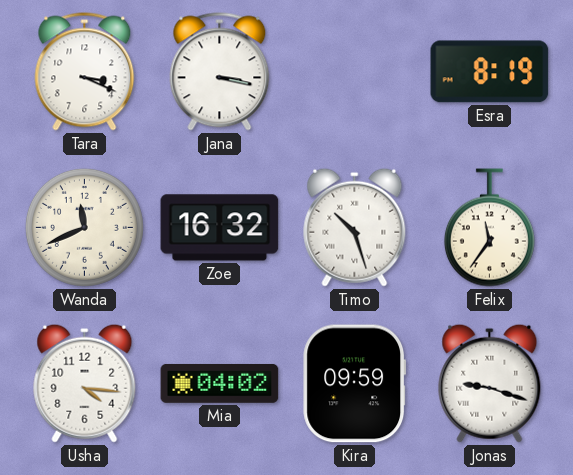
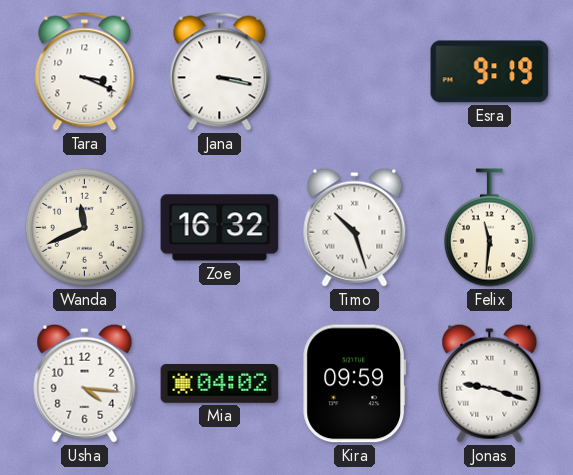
Esra: 8:19 -> 9:19 (490, 72)
Felix: 11:36 -> 11:31 (489, 228)
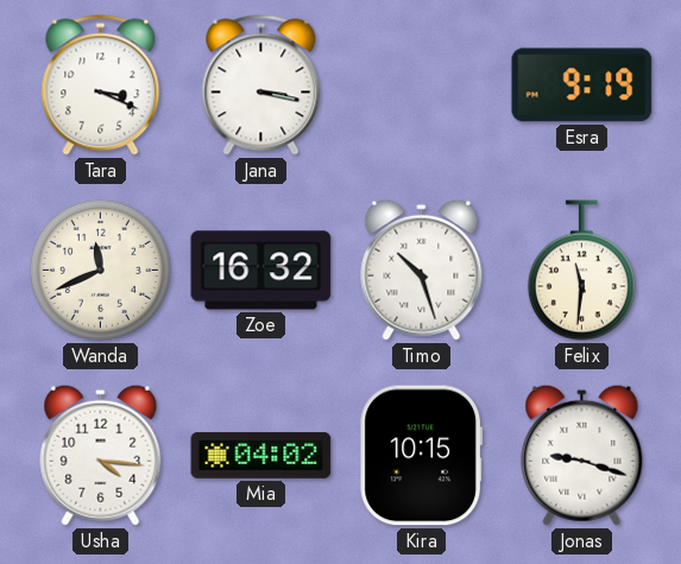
Kira: 09:59 -> 10:15 (422, 456)
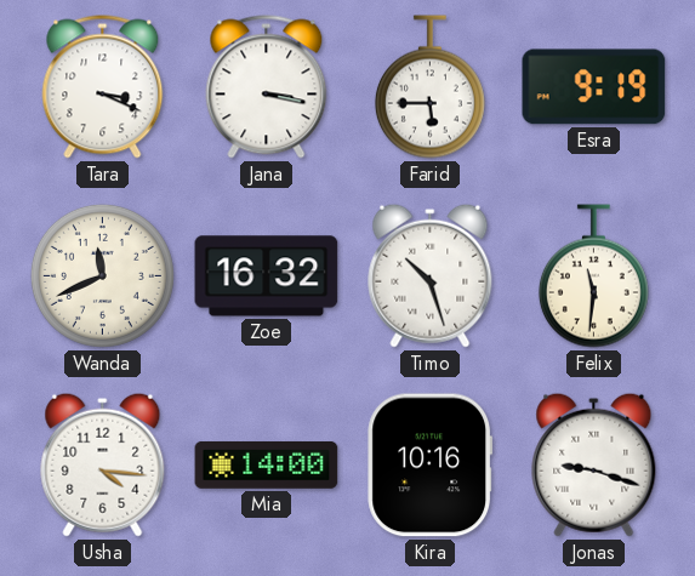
Farid: none -> 5:45 (429, 87)
Mia: 04:02 -> 14:00 (267, 466)
Kira: 10:15 -> 10:16 (431, 466)
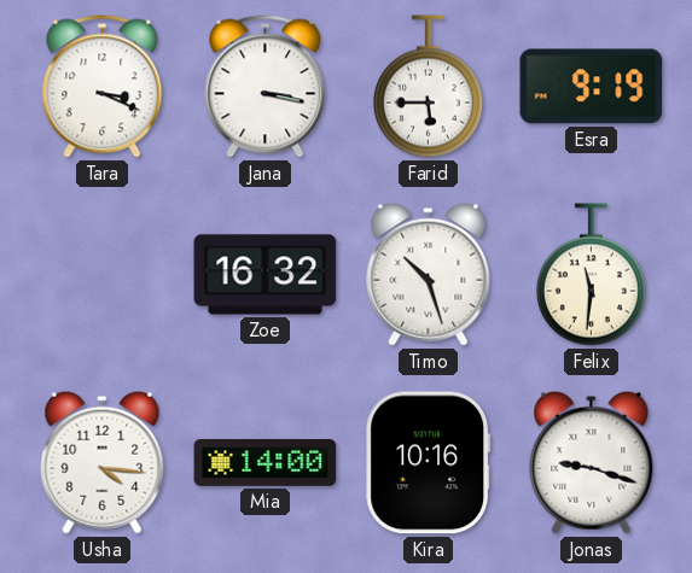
Wanda: 11:41 -> none (102, 275)
